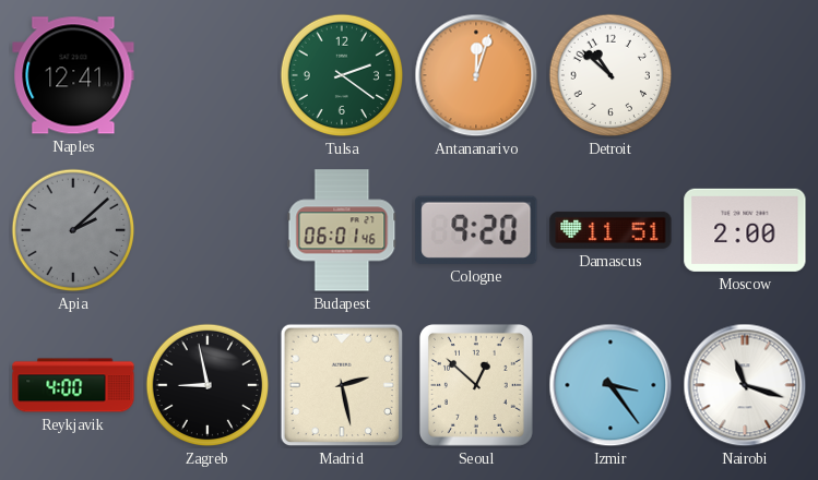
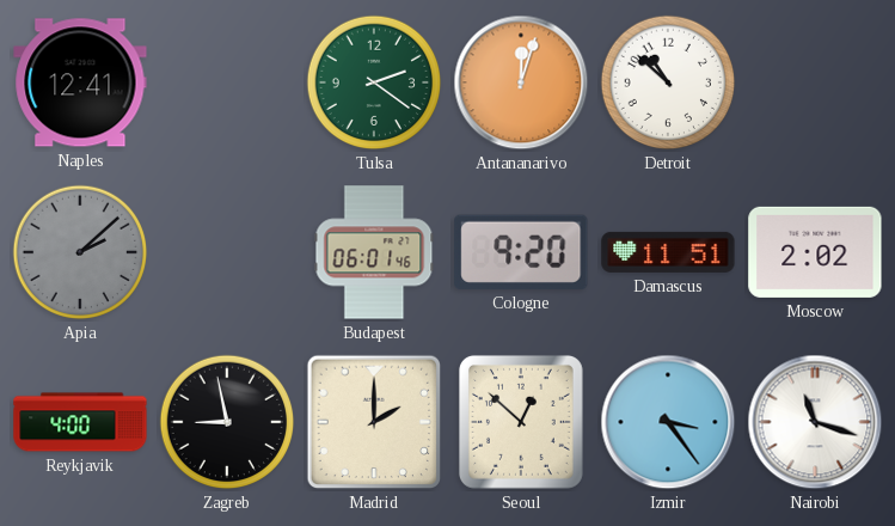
Moscow: 2:00 -> 2:02 (815, 252)
Madrid: 2:28 -> 2:00 (374, 422)
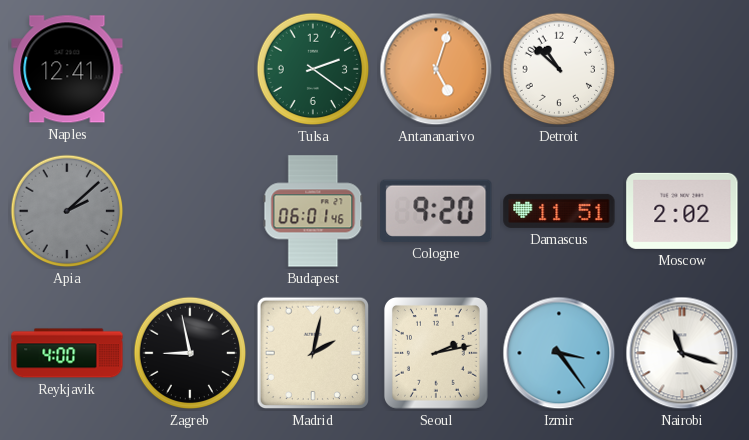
Antananarivo: 12:03 -> 5:03 (436, 69)
Madrid: 2:00 -> 2:02 (313, 353)
Seoul: 12:52 -> 2:13 (436, 353)
